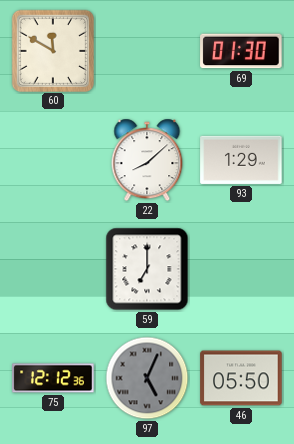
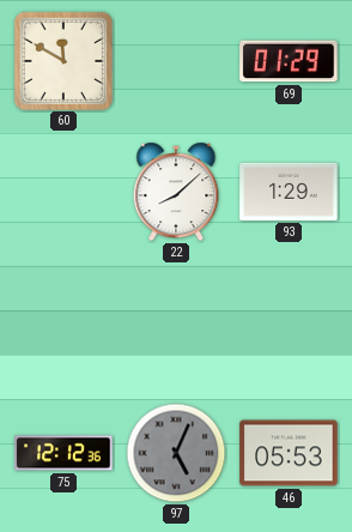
69: 01:30 -> 01:29 (289, 61)
59: 7:00 -> none (147, 269)
46: 05:50 -> 05:53 (289, 453)
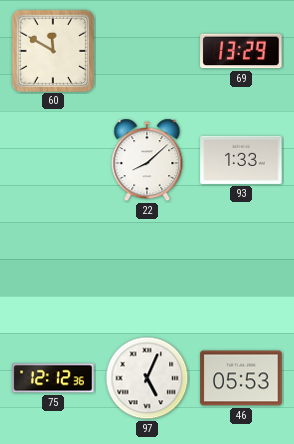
69: 01:29 -> 13:29 (241, 51)
93: 1:29 -> 1:33 (241, 160)
97 dial: grey -> white (147, 378)
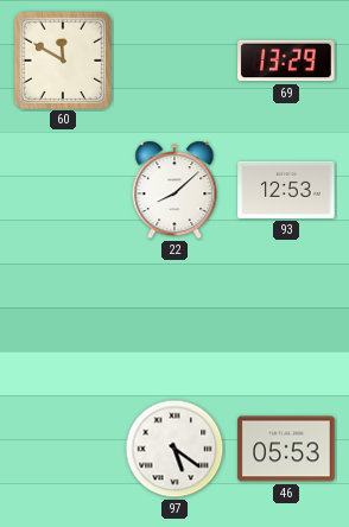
93: 1:33 -> 12:53 (286, 190)
75: 12:12 -> none (53, 378)
97: 5:04 -> 5:21 (174, 449)
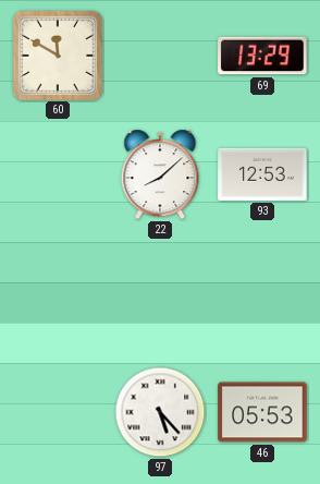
97: 5:21 -> 5:23 (160, 412)
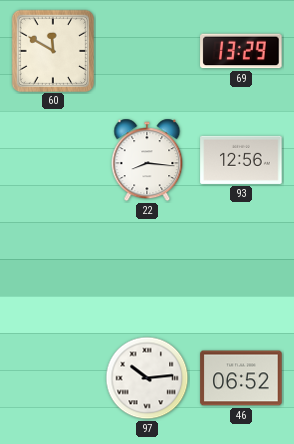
22: 8:08 -> 8:16 (147, 160)
93: 12:53 -> 12:56 (241, 160)
97: 5:23 -> 10:14 (147, 378)
46: 05:53 -> 06:52 (241, 378)
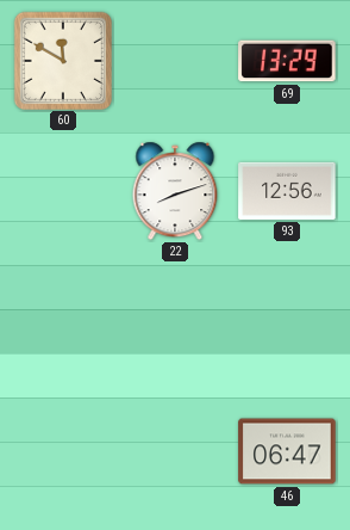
22: 8:16 -> 8:12 (175, 191)
97: 10:14 -> none (147, 378)
46: 06:52 -> 06:47 (287, 451)
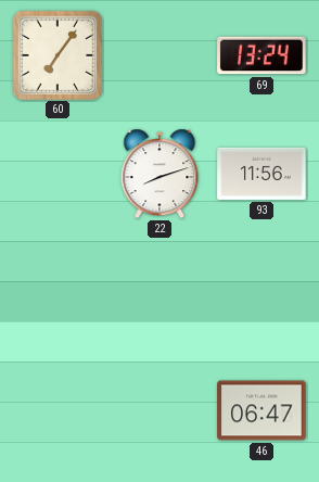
60: 11:50 -> 7:06 (56, 54)
69: 13:29 -> 13:24 (261, 55)
93: 12:56 -> 11:56 (261, 174)
